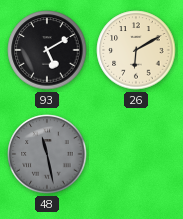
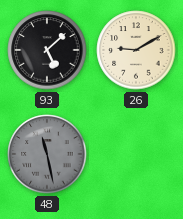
93: 5:10 -> 5:08 (47, 50)
26: 6:10 -> 9:10 (136, 50)
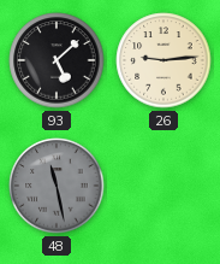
26: 9:10 -> 9:14 (163, 60)
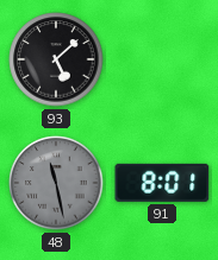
26: 9:14 -> none (163, 60)
91: none -> 8:01 (162, 183)
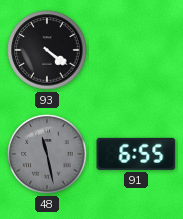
93: 5:08 -> 4:21 (47, 50)
91: 8:01 -> 6:55 (136, 154)
